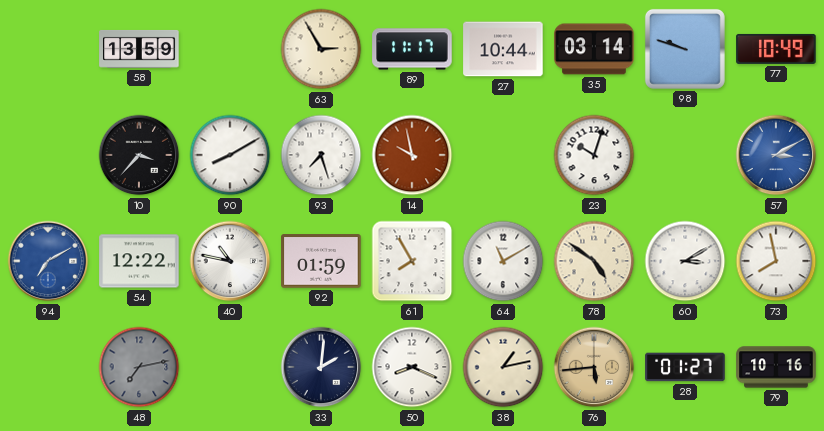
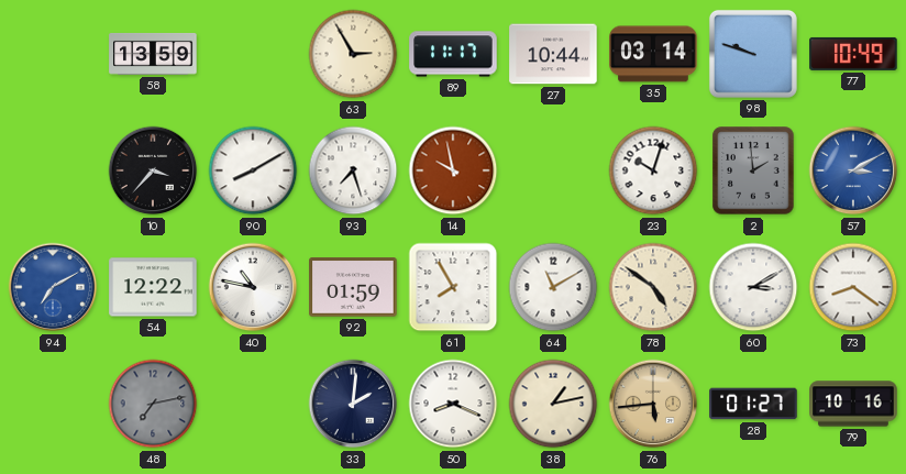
2: none -> 1:59 (753, 170)
73: 7:58 -> 8:21 (853, 287)
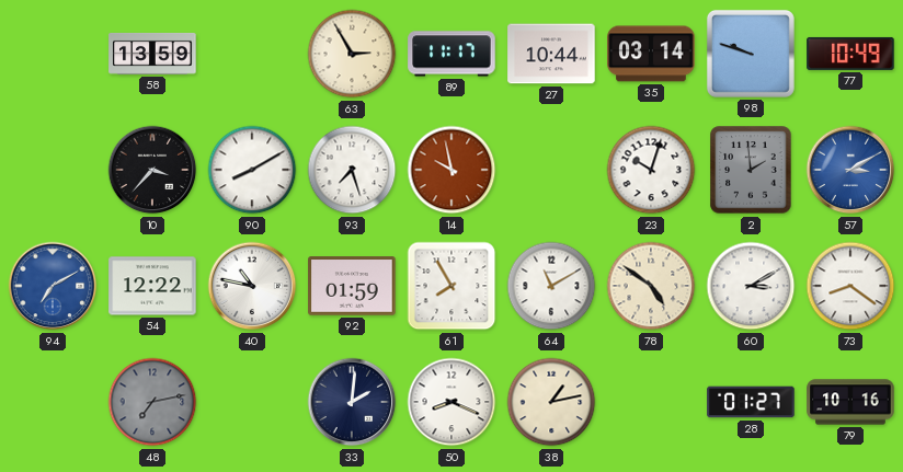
76: 5:44 -> none (653, 404)
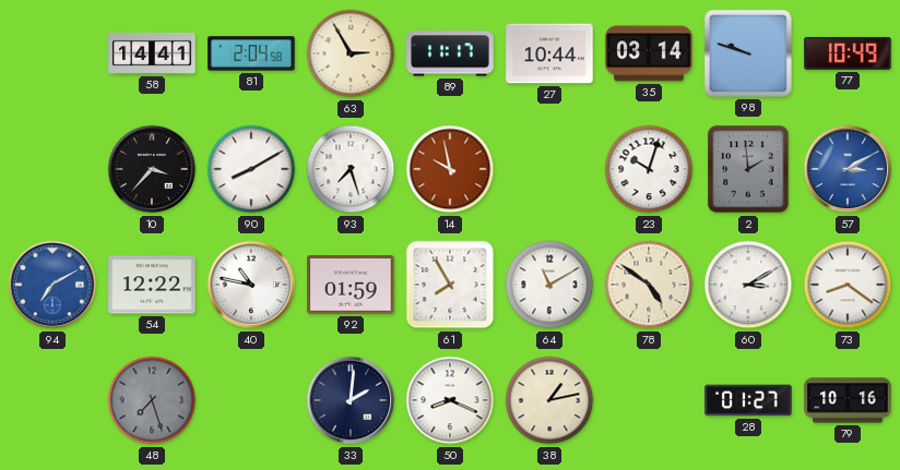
58: 13:59 -> 14:41 (152, 53)
81: none -> 2:04 (251, 53)
48: 7:13 -> 7:27 (152, 400)
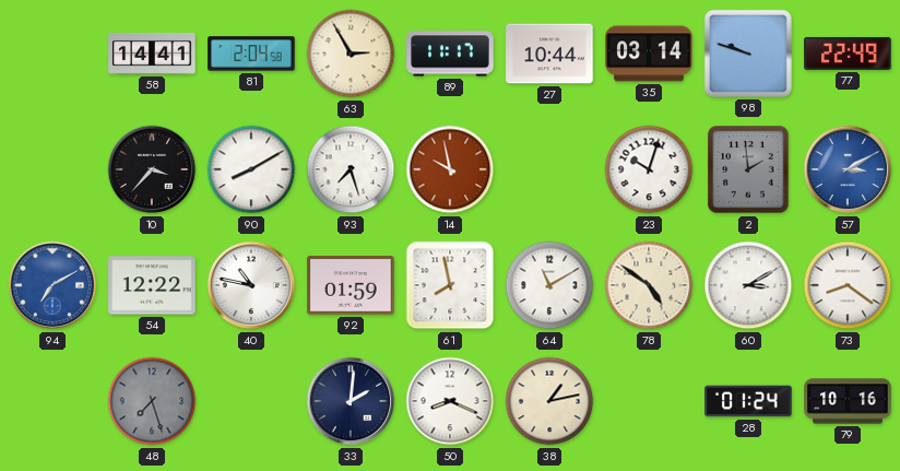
77: 10:49 -> 22:49 (848, 54)
61: 7:55 -> 7:58 (450, 285)
28: 01:27 -> 01:24 (748, 401)
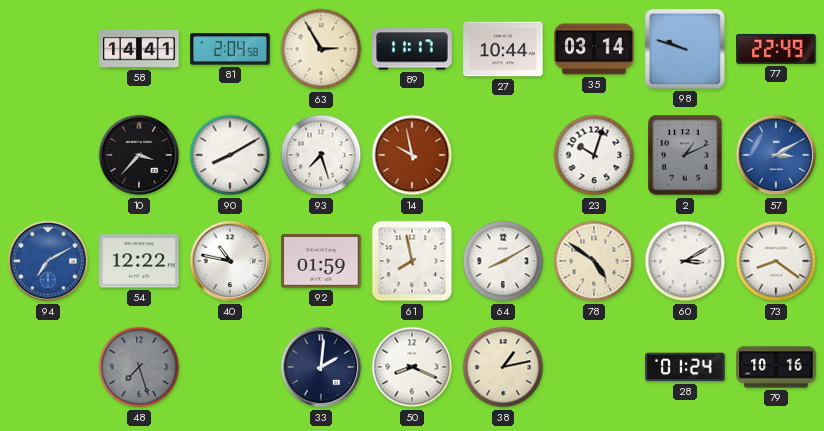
2: 1:59 -> 1:11 (685, 155)
64: 11:10 -> 8:10 (503, 261)
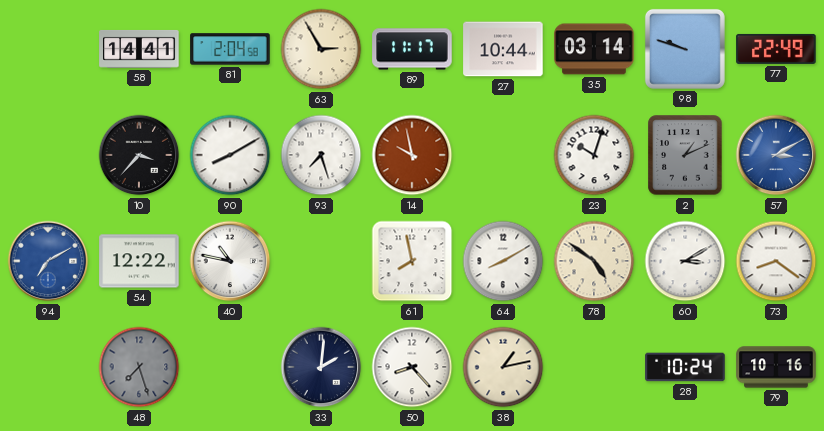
92: 01:59 -> none (321, 261)
50: 8:19 -> 8:23 (412, 367)
28: 01:24 -> 10:24 (685, 367)
